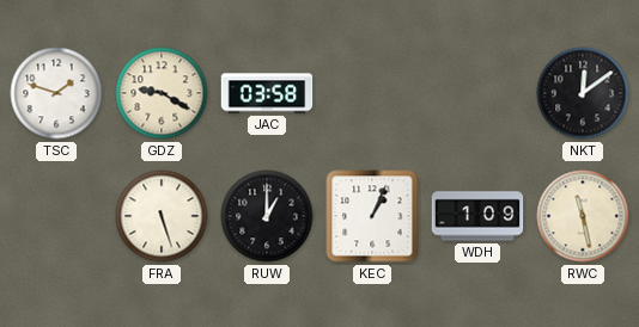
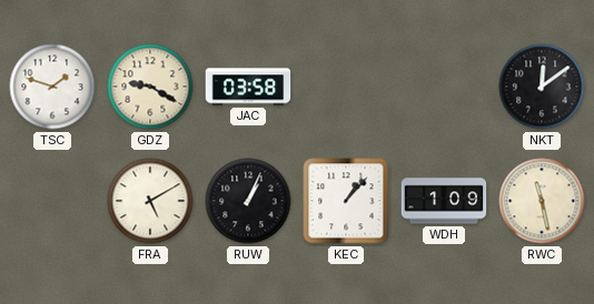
FRA: 5:27 -> 5:10 (150, 201)
RUW: 1:00 -> 1:04 (248, 201)
KEC: 1:04 -> 1:07 (346, 201)
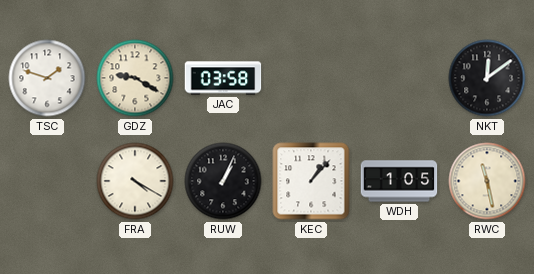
FRA: 5:10 -> 4:20 (135, 181)
WDH: 1:09 -> 1:05 (399, 181)
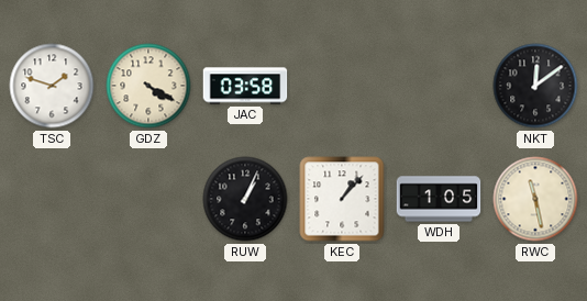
GDZ: 9:20 -> 4:20 (148, 86)
FRA: 4:20 -> none (135, 181)
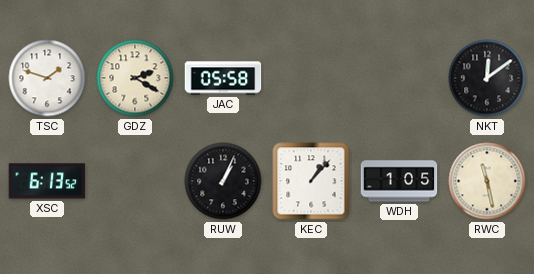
GDZ: 4:20 -> 2:20 (135, 78)
JAC: 03:58 -> 05:58 (223, 78)
XSC: none -> 6:13 (47, 181)
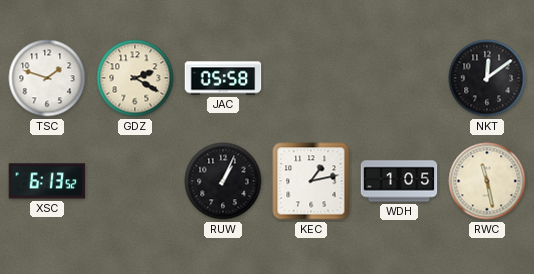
KEC: 1:07 -> 1:13 (311, 181)
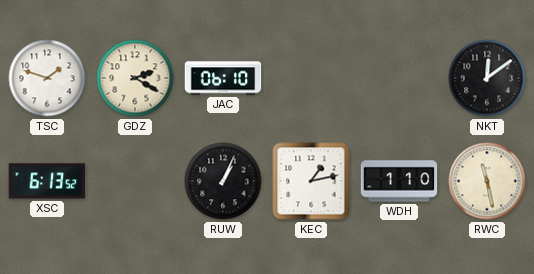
JAC: 05:58 -> 06:10 (223, 78)
WDH: 1:05 -> 1:10 (399, 181)
